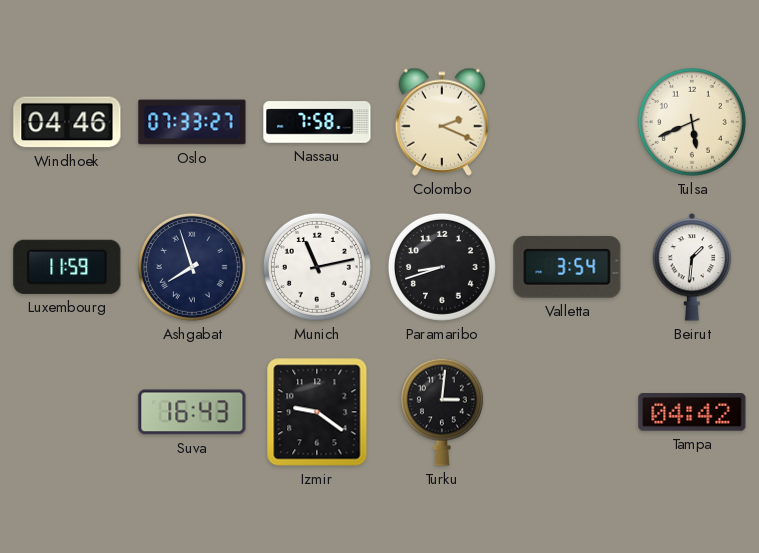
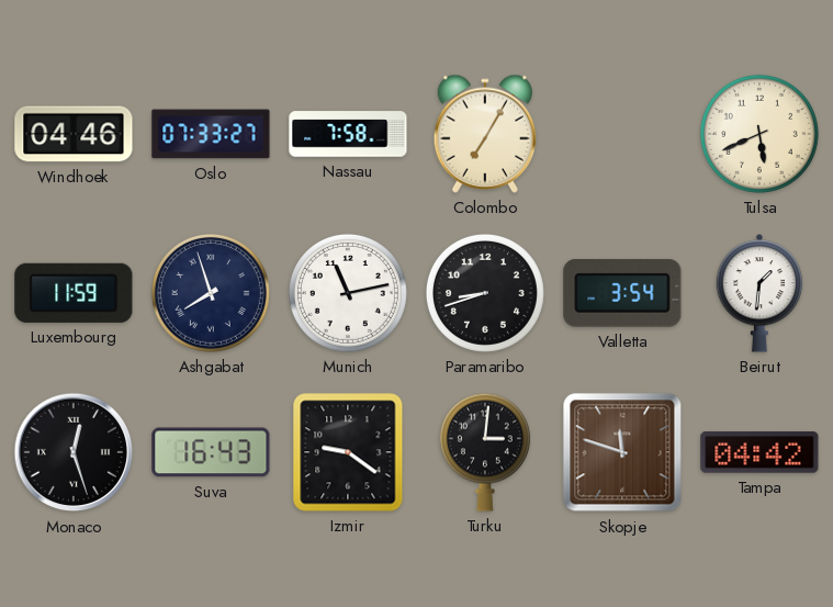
Colombo: 2:19 -> 7:05 (484, 134)
Monaco: none -> 12:27 (74, 452)
Skopje: none -> 11:48 (622, 452)
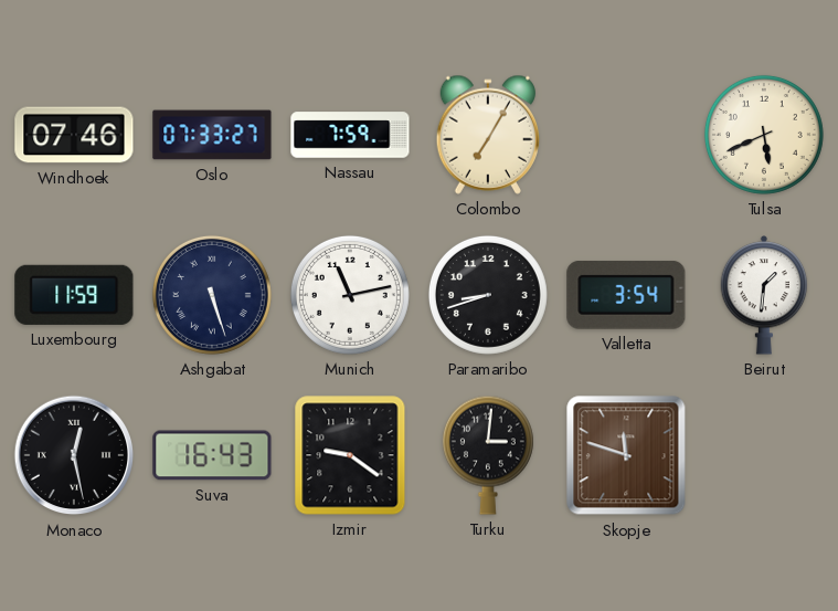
Windhoek: 04:46 -> 07:46 (74, 135)
Nassau: 7:58 -> 7:59 (350, 135)
Ashgabat: 7:57 -> 5:27 (212, 295)
Monaco: 12:27 -> 12:28 (74, 455)
Tampa: 04:42 -> none (759, 452)
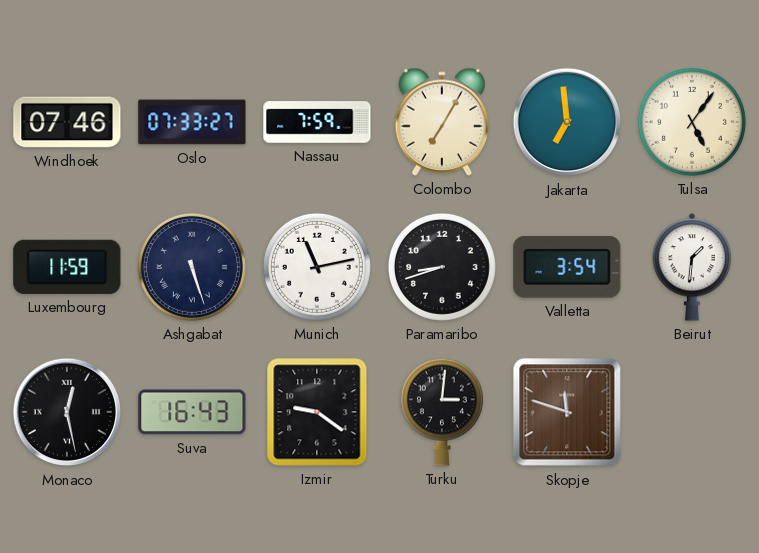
Jakarta: none -> 6:59 (567, 122)
Tulsa: 5:41 -> 5:06 (692, 122)
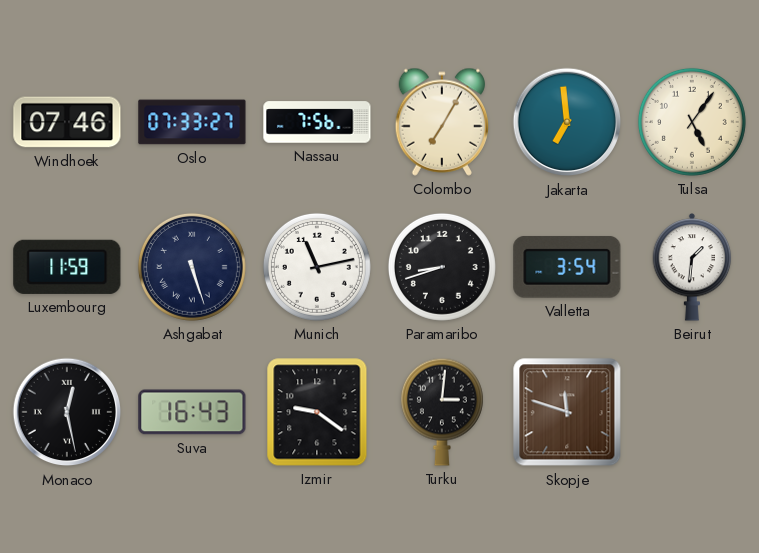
Nassau: 7:59 -> 7:56 (317, 122)
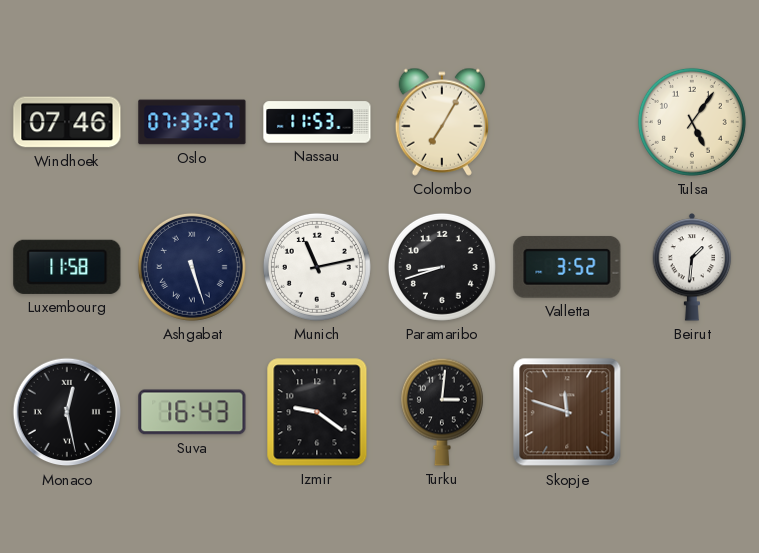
Nassau: 7:56 -> 11:53 (317, 122)
Jakarta: 6:59 -> none (567, 122)
Luxembourg: 11:59 -> 11:58 (67, 267)
Valletta: 3:54 -> 3:52 (567, 267)
